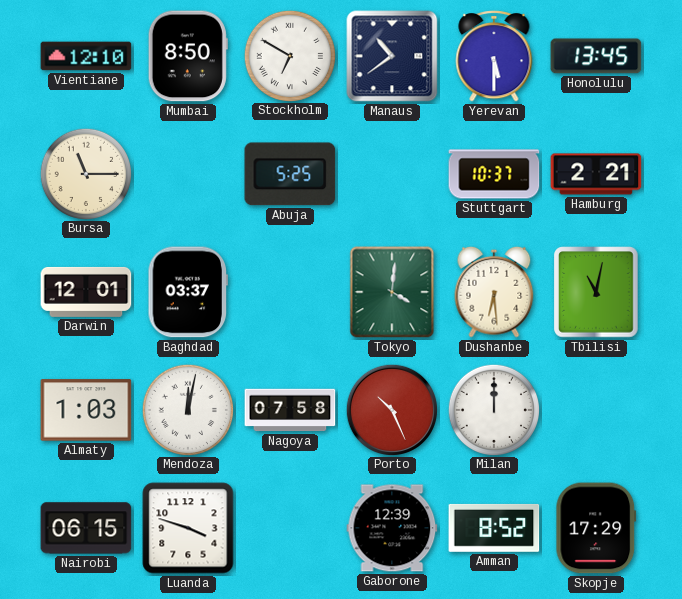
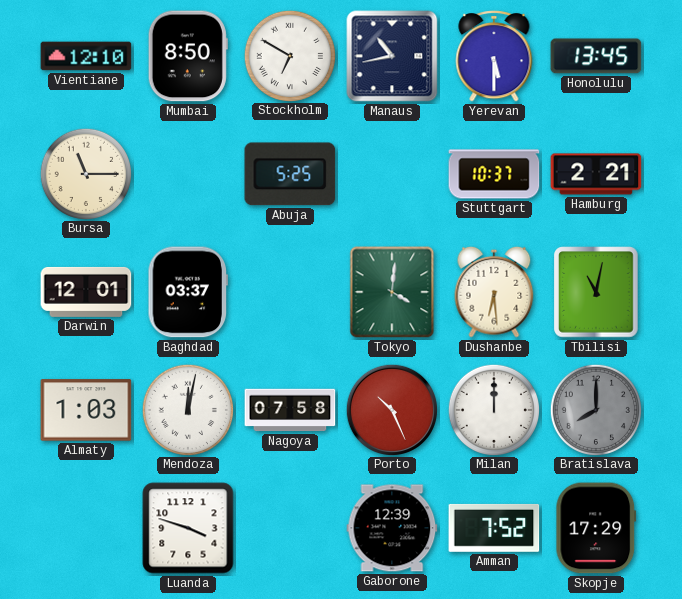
Manaus: 10:39 -> 10:43 (392, 56)
Bratislava: none -> 8:00 (595, 409)
Nairobi: 06:15 -> none (86, 528)
Amman: 8:52 -> 7:52 (494, 528)
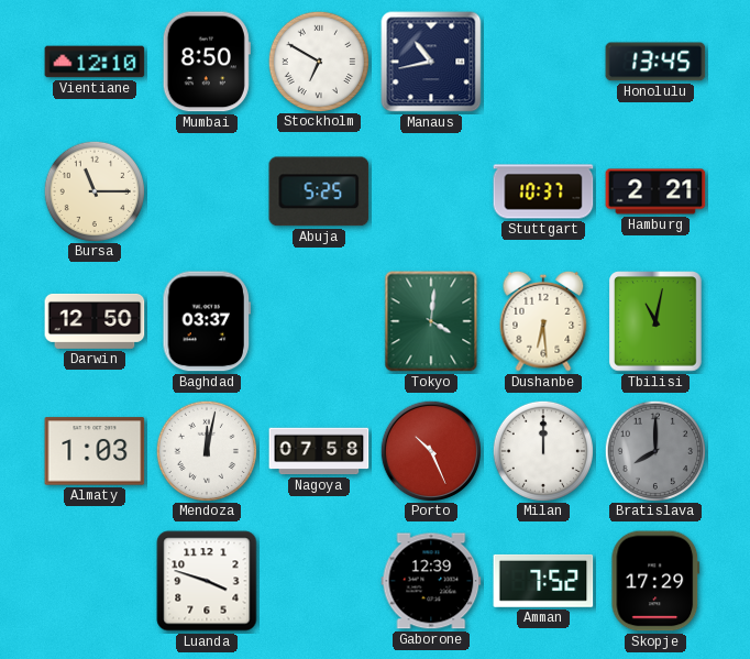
Yerevan: 5:30 -> none (494, 57)
Darwin: 12:01 -> 12:50 (95, 321)
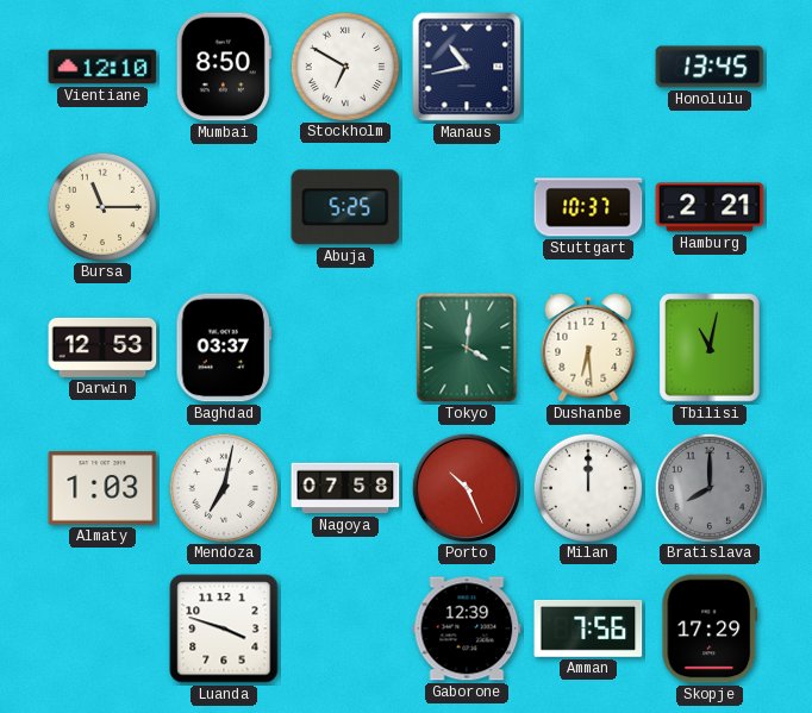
Darwin: 12:50 -> 12:53 (102, 348)
Mendoza: 12:02 -> 7:02 (223, 487)
Amman: 7:52 -> 7:56 (588, 628)
